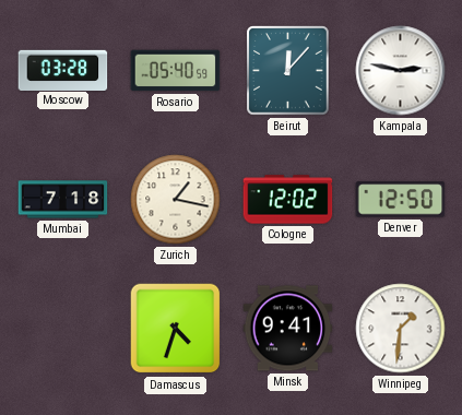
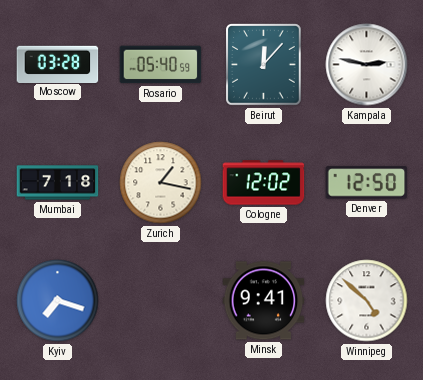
Kyiv: none -> 7:18 (58, 301)
Damascus: 4:33 -> none (176, 329)
Winnipeg: 1:31 -> 4:52 (367, 301)
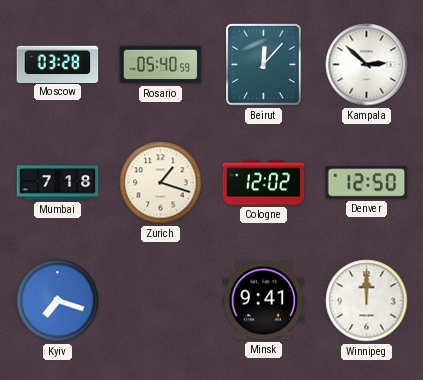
Kampala: 2:47 -> 2:52 (367, 65)
Zurich: 1:17 -> 1:18 (161, 183)
Winnipeg: 4:52 -> 12:00 (367, 301)
